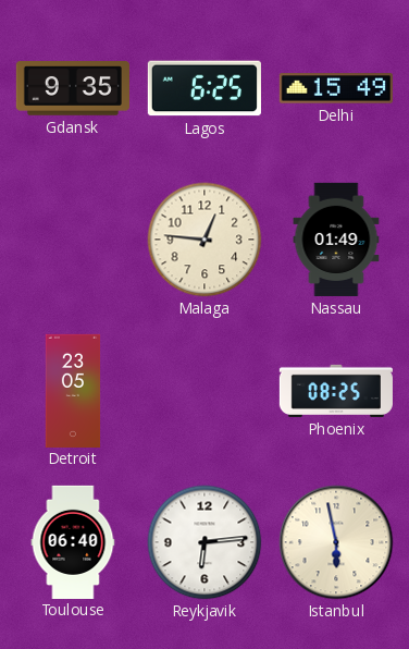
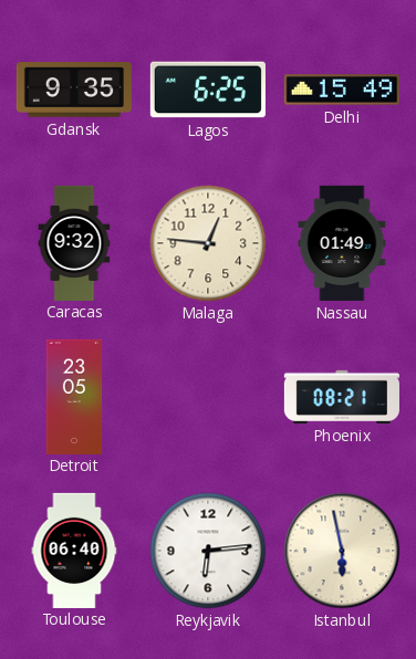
Caracas: none -> 9:32 (74, 242)
Phoenix: 08:25 -> 08:21 (341, 397)
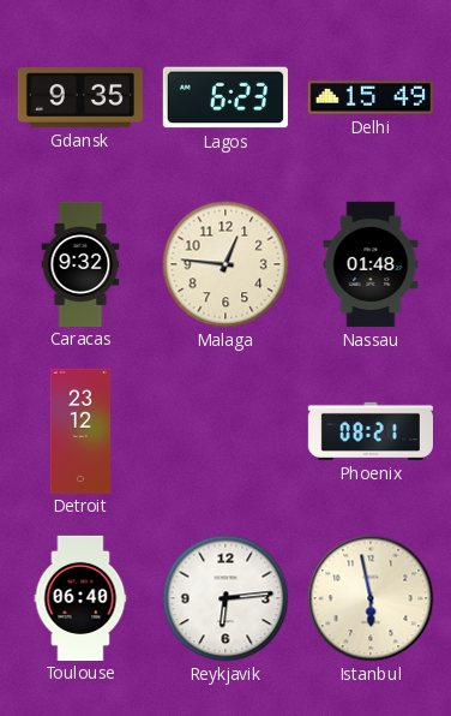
Lagos: 6:25 -> 6:23 (225, 97)
Nassau: 01:49 -> 01:48 (371, 264)
Detroit: 23:05 -> 23:12 (80, 430)
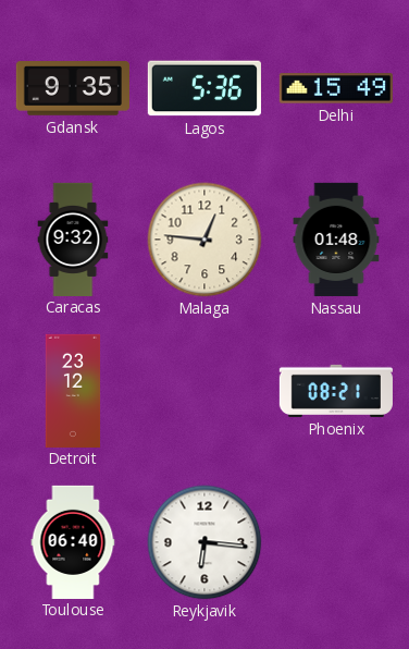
Lagos: 6:23 -> 5:36 (205, 88)
Reykjavik: 6:14 -> 6:16 (205, 542)
Istanbul: 5:58 -> none (371, 598)
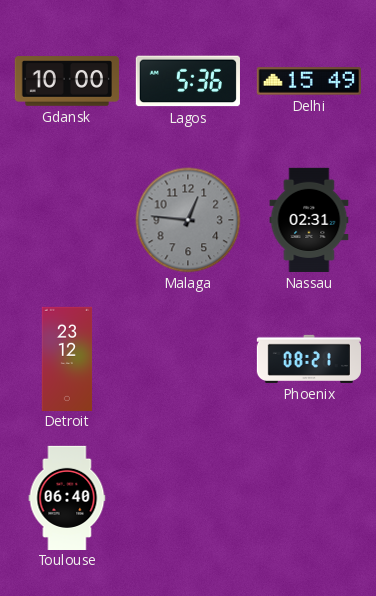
Gdansk: 9:35 -> 10:00 (67, 81)
Caracas: 9:32 -> none (73, 238)
Malaga dial: cream -> grey (188, 220)
Nassau: 01:48 -> 02:31 (309, 220)
Reykjavik: 6:16 -> none (205, 542)
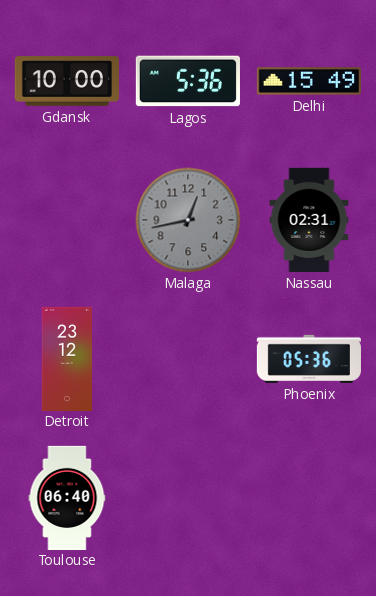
Malaga: 12:46 -> 12:43 (188, 220)
Phoenix: 08:21 -> 05:36 (308, 359)
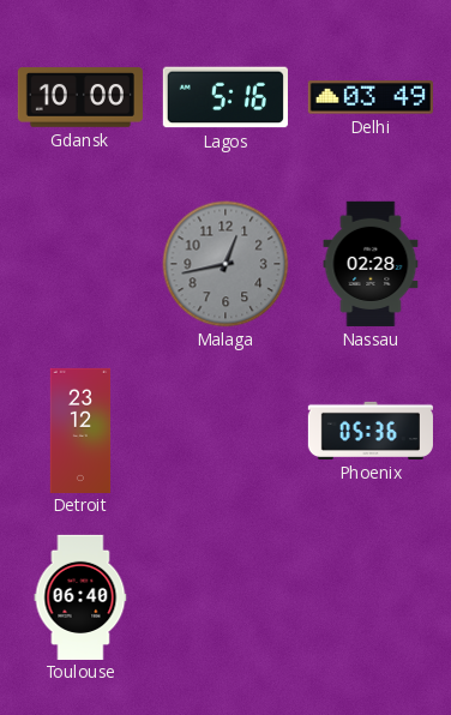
Lagos: 5:36 -> 5:16 (225, 97)
Delhi: 15:49 -> 03:49 (371, 97)
Nassau: 02:31 -> 02:28 (371, 264)
